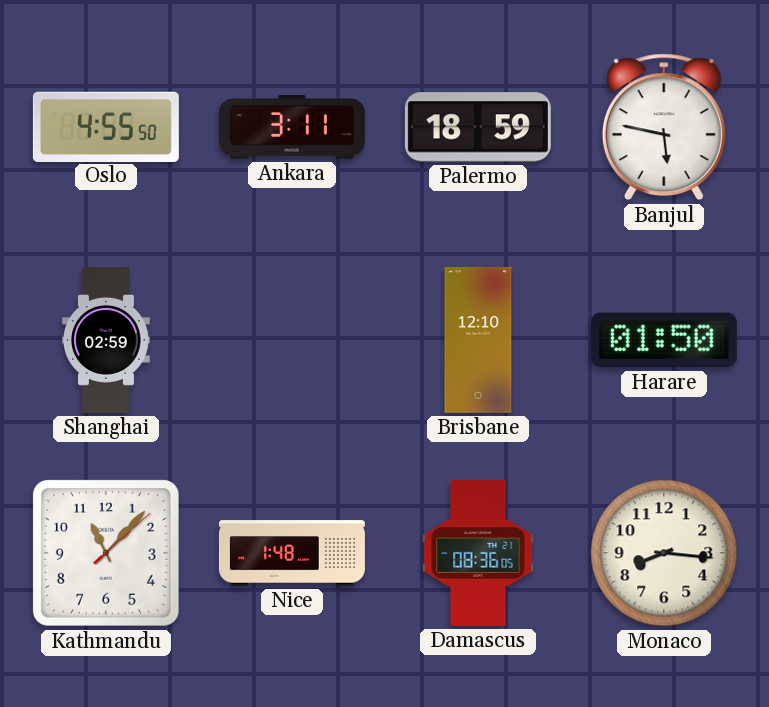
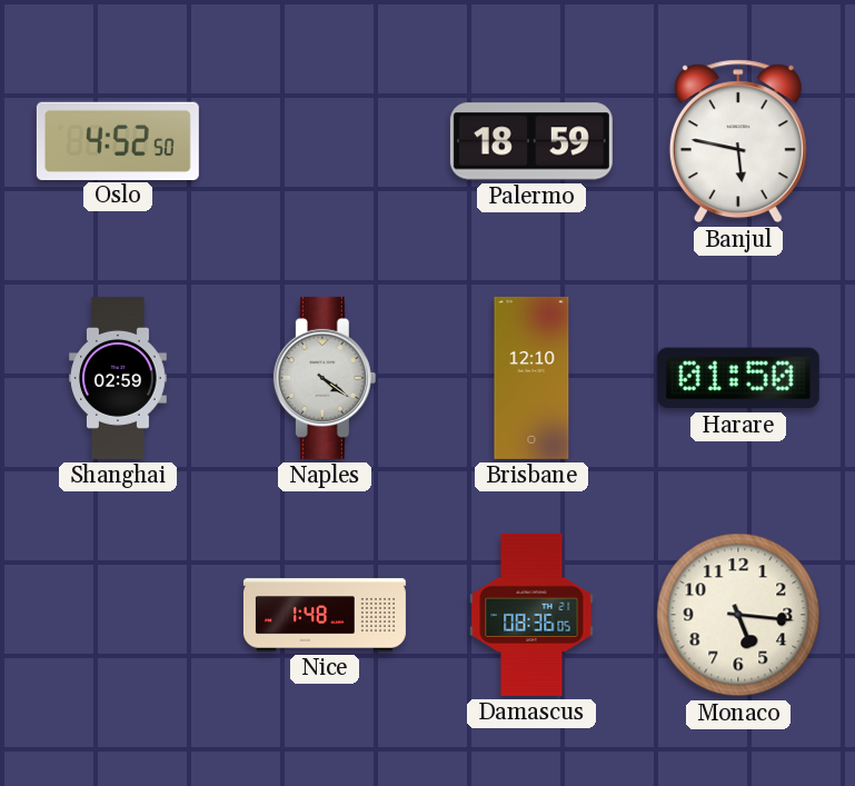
Oslo: 4:55 -> 4:52 (118, 140)
Ankara: 3:11 -> none (292, 127)
Naples: none -> 4:21 (325, 378)
Kathmandu: 11:07 -> none (106, 553)
Monaco: 8:16 -> 5:16 (738, 615)
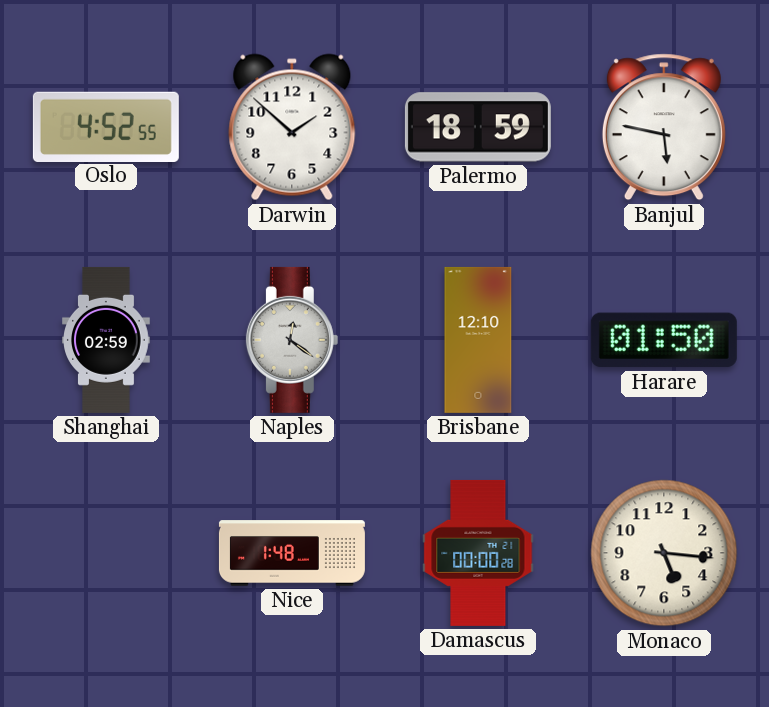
Oslo: 4:52:50 -> 4:52:55 (106, 126)
Darwin: none -> 1:52 (292, 127)
Naples: 4:21 -> 12:21 (292, 340)
Damascus: 08:36 -> 00:00 (478, 553)
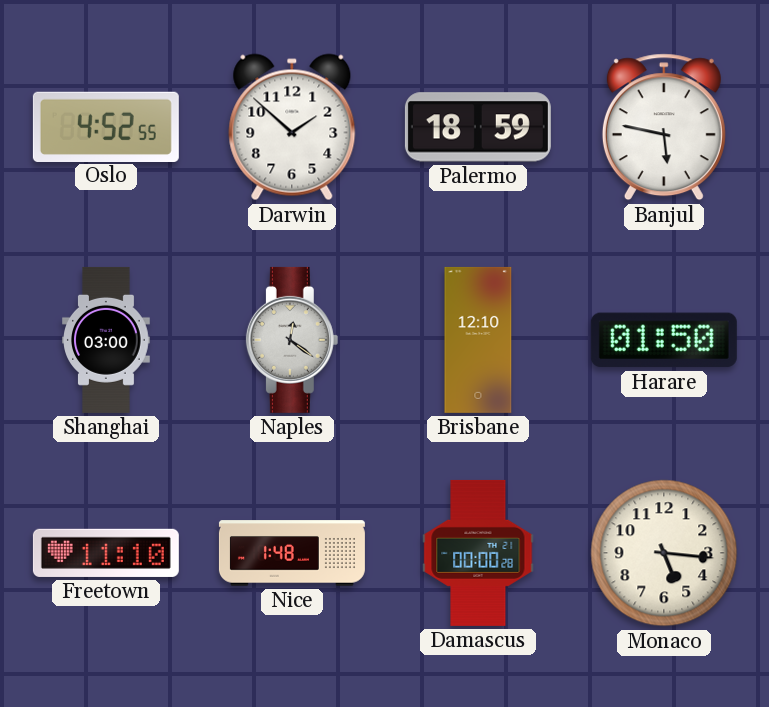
Shanghai: 02:59 -> 03:00 (107, 340)
Freetown: none -> 11:10 (106, 553)
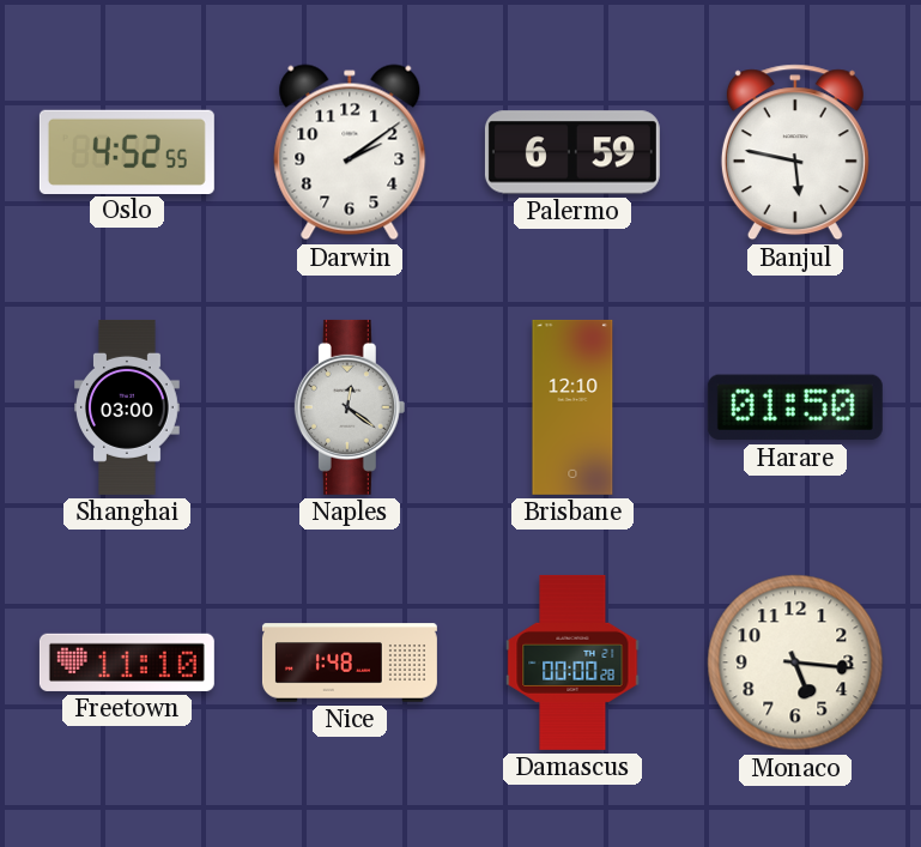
Darwin: 1:52 -> 2:09 (350, 152)
Palermo: 18:59 -> 6:59 (572, 152)
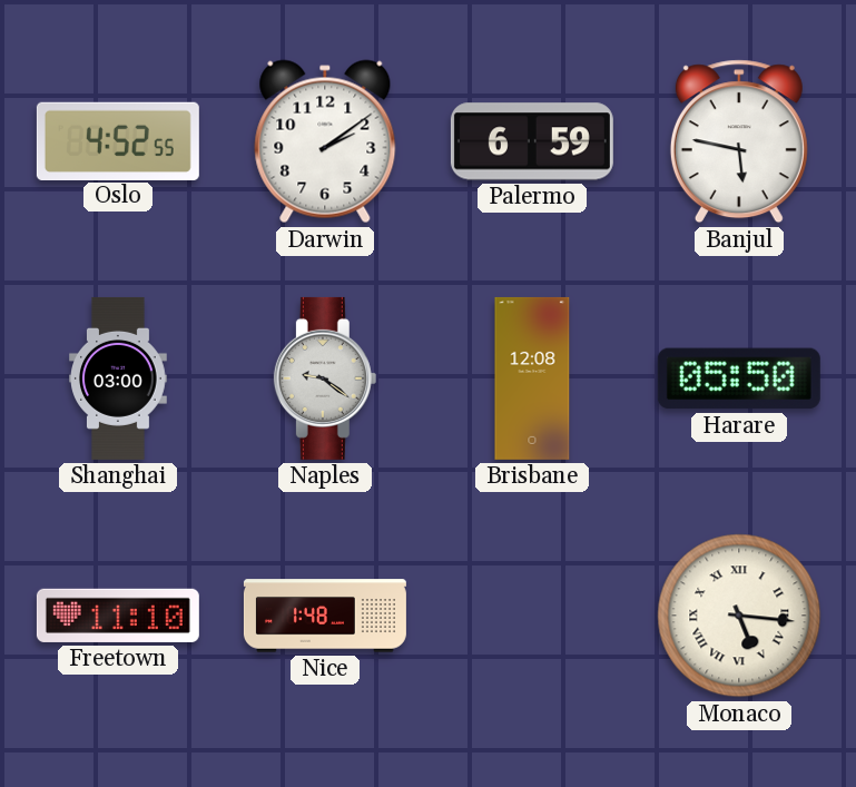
Naples: 12:21 -> 9:21 (325, 378)
Brisbane: 12:10 -> 12:08 (532, 378)
Harare: 01:50 -> 05:50 (739, 378)
Damascus: 00:00 -> none (572, 663)
Monaco numerals: Arabic -> Roman (739, 616)
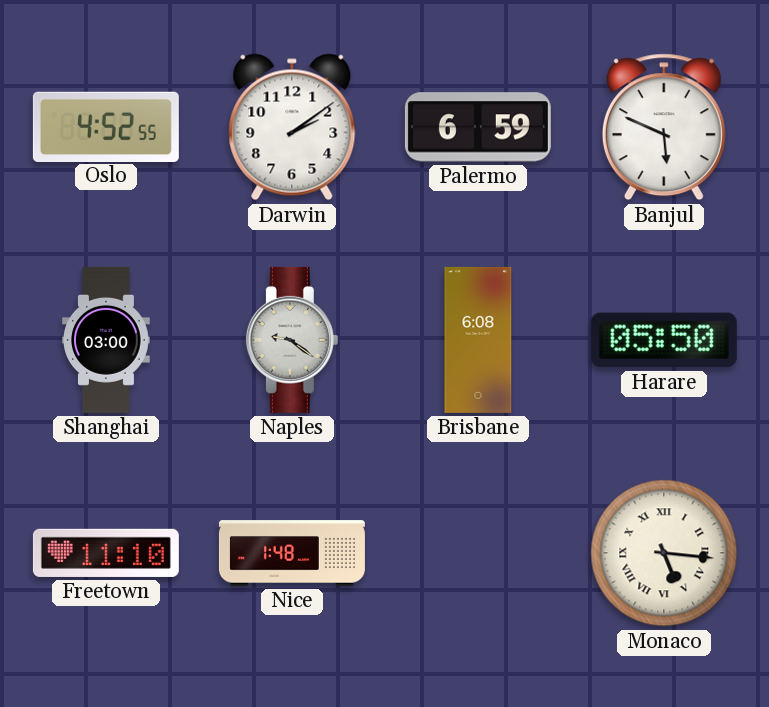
Banjul: 5:47 -> 5:49 (664, 127)
Brisbane: 12:08 -> 6:08 (478, 340)
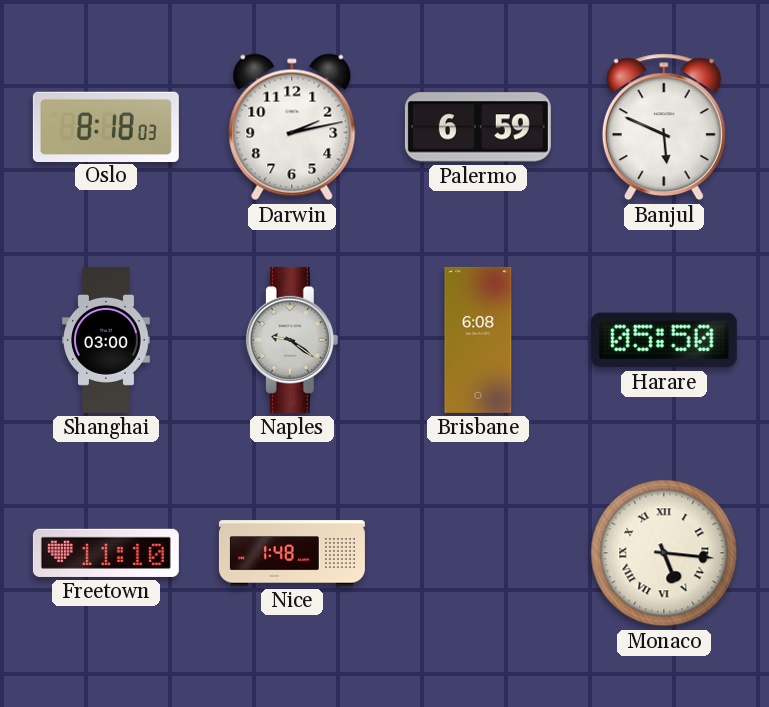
Oslo: 4:52 -> 8:18 (106, 126)
Darwin: 2:09 -> 2:13 (292, 127)
